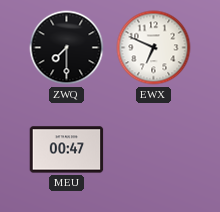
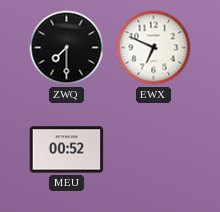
MEU: 00:47 -> 00:52 (67, 150)
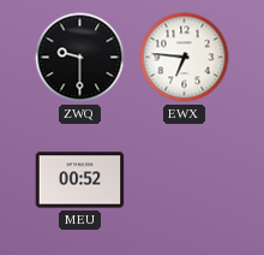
ZWQ: 7:30 -> 9:30 (80, 58)
EWX: 6:49 -> 6:46 (185, 58)
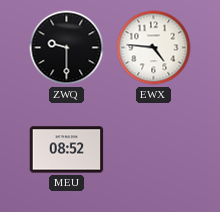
EWX: 6:46 -> 4:46 (154, 48)
MEU: 00:52 -> 08:52 (67, 150)
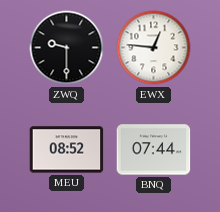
EWX: 4:46 -> 12:46 (154, 48)
BNQ: none -> 07:44 (154, 150)
